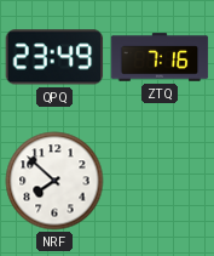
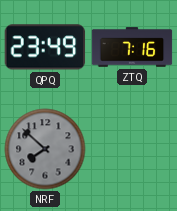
NRF dial: white -> grey (45, 149)
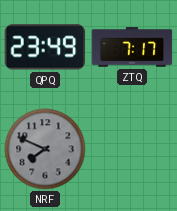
ZTQ: 7:16 -> 7:17 (132, 47)
NRF: 7:52 -> 7:49 (45, 149)
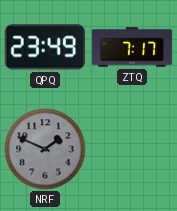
NRF: 7:49 -> 1:49 (45, 149)
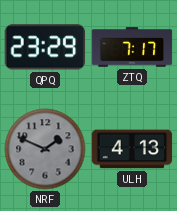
QPQ: 23:49 -> 23:29 (45, 47)
ULH: none -> 4:13 (132, 149)
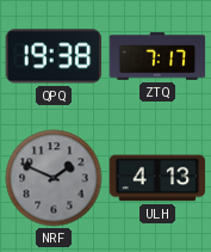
QPQ: 23:29 -> 19:38 (54, 56)
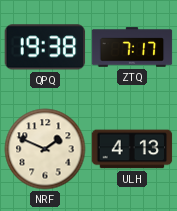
NRF dial: grey -> cream (45, 149)
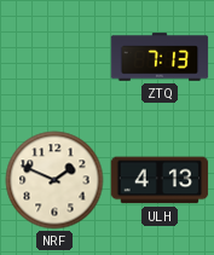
QPQ: 19:38 -> none (45, 47)
ZTQ: 7:17 -> 7:13 (160, 57)
